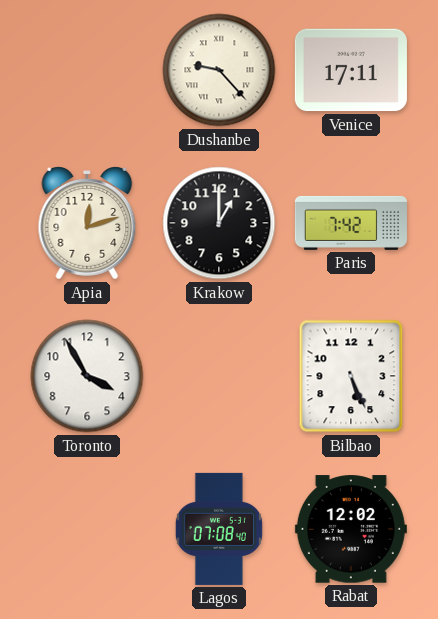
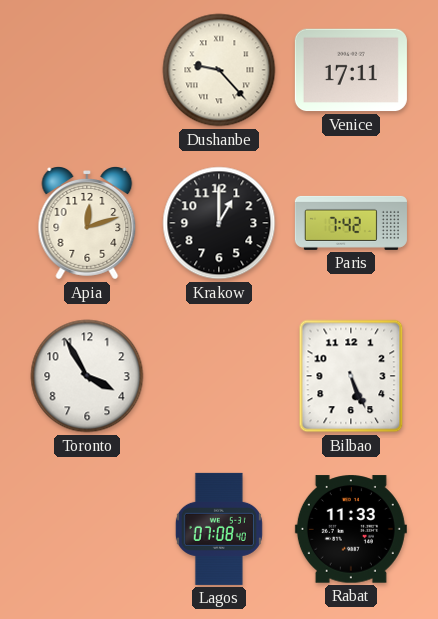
Rabat: 12:02 -> 11:33 (351, 529)
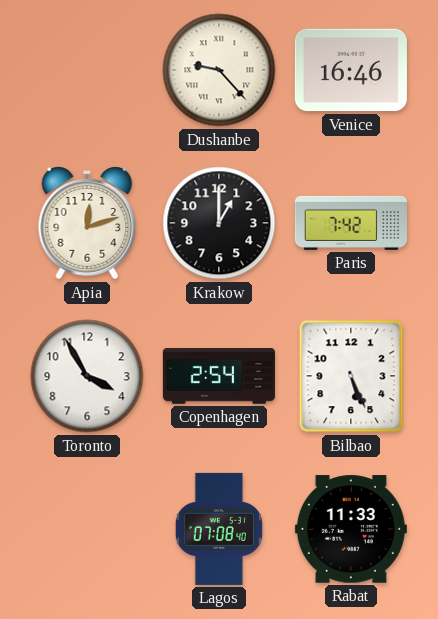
Venice: 17:11 -> 16:46 (351, 70)
Copenhagen: none -> 2:54 (219, 376)
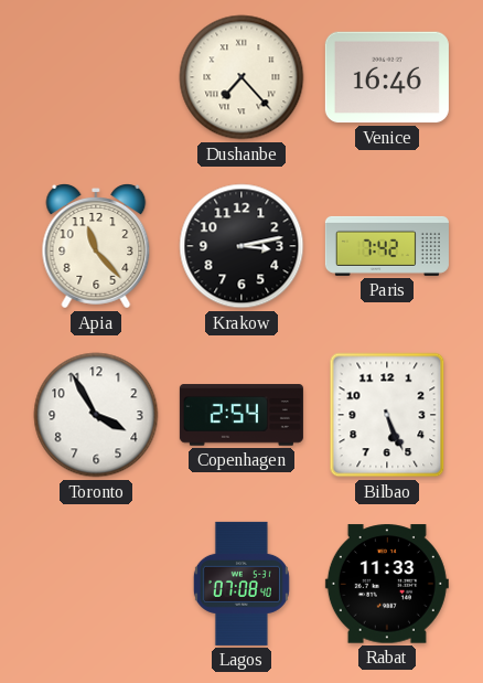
Dushanbe: 9:23 -> 7:23 (241, 77)
Apia: 12:12 -> 11:23 (96, 246)
Krakow: 1:00 -> 3:13 (241, 246)
